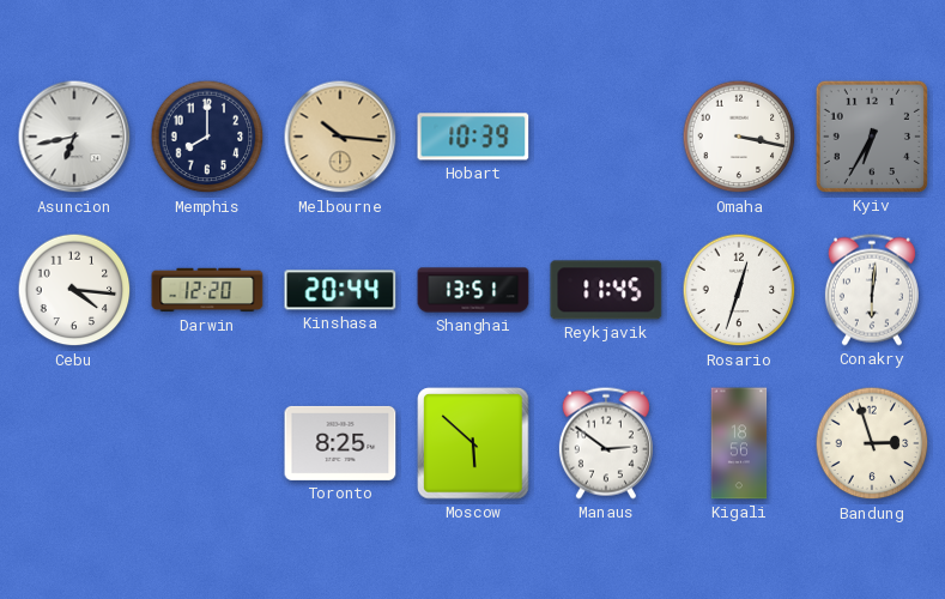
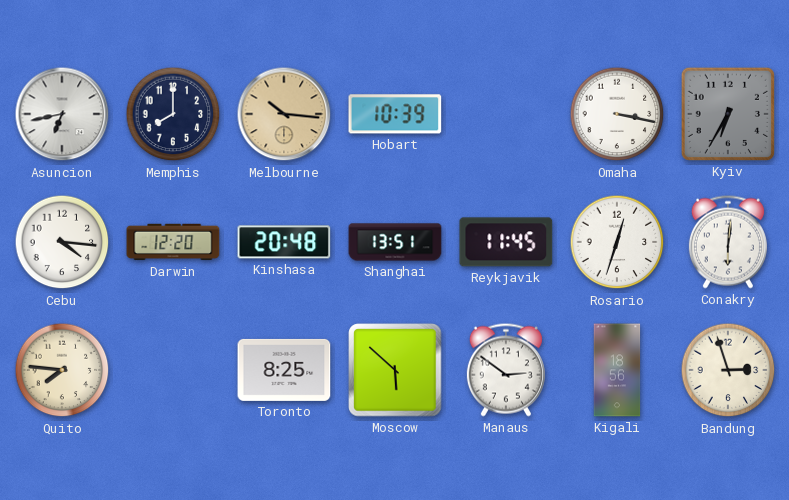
Kinshasa: 20:44 -> 20:48 (284, 242)
Quito: none -> 7:46 (62, 370)
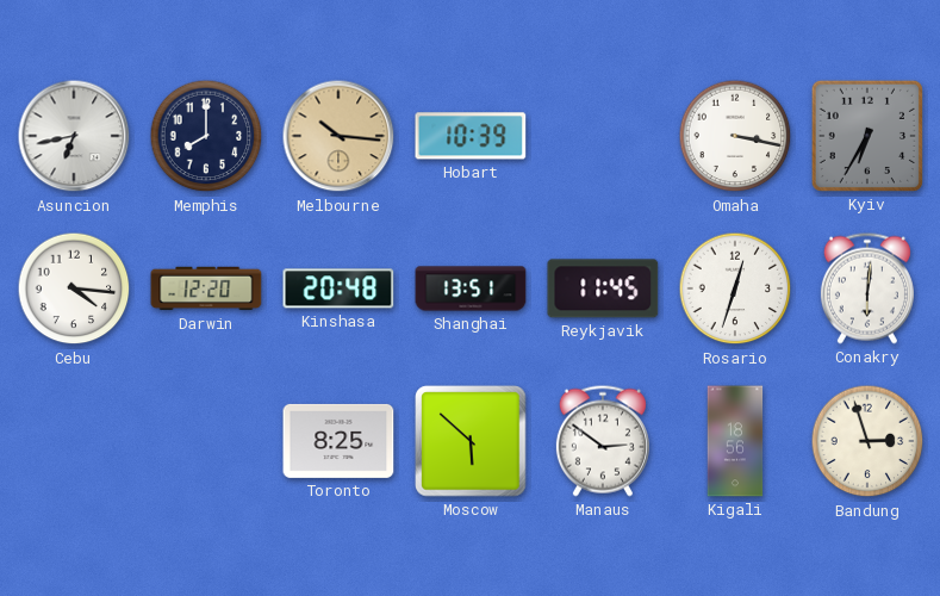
Quito: 7:46 -> none (62, 370)
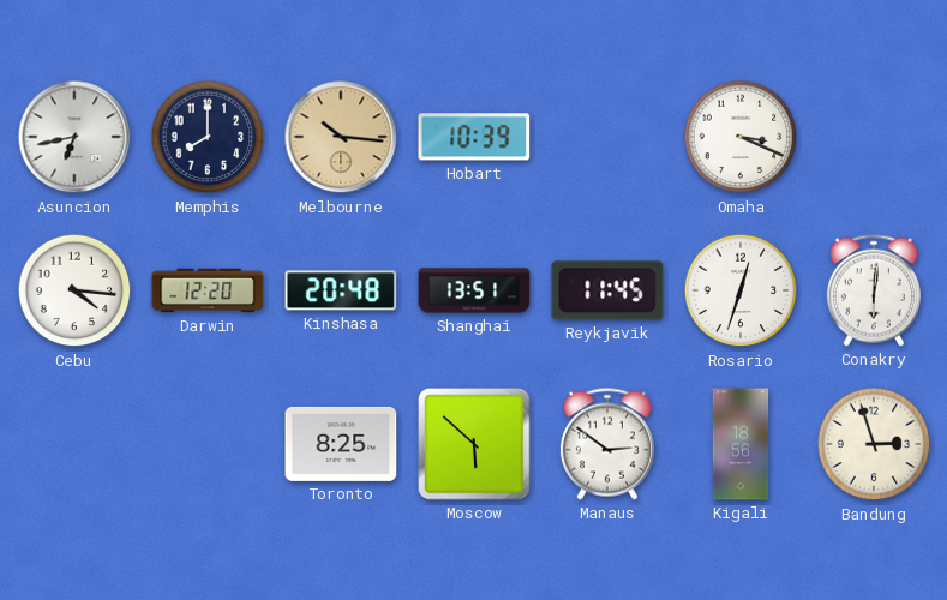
Omaha: 3:17 -> 3:19 (741, 137)
Kyiv: 6:35 -> none (867, 136)
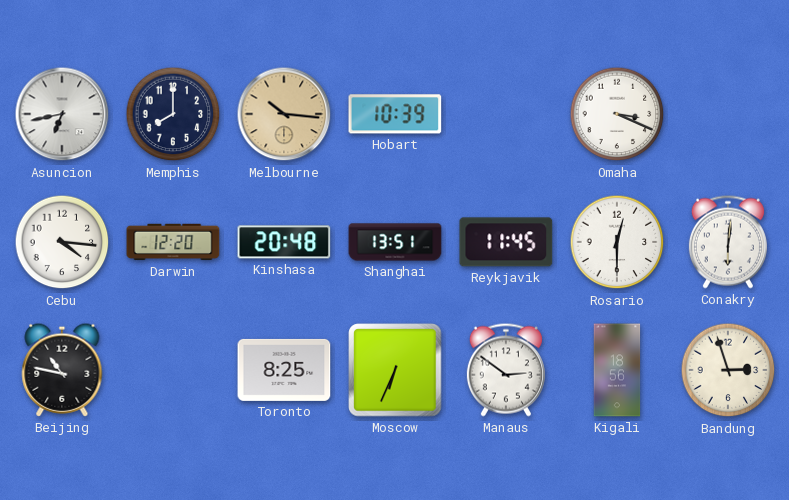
Rosario: 12:33 -> 12:30 (617, 242)
Beijing: none -> 10:47 (62, 370)
Moscow: 5:52 -> 6:34 (395, 370)
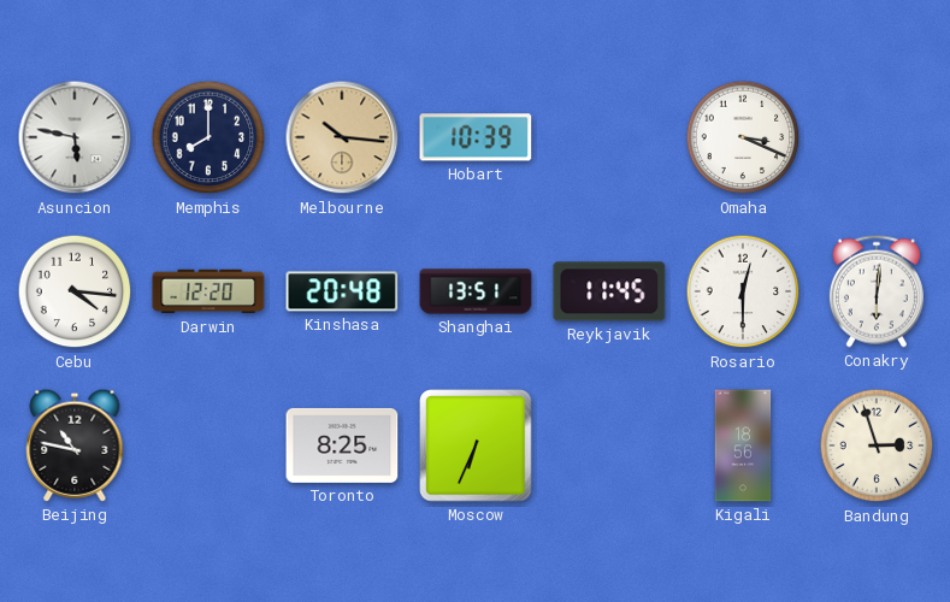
Asuncion: 6:43 -> 5:47 (75, 137)
Manaus: 2:51 -> none (506, 370)
